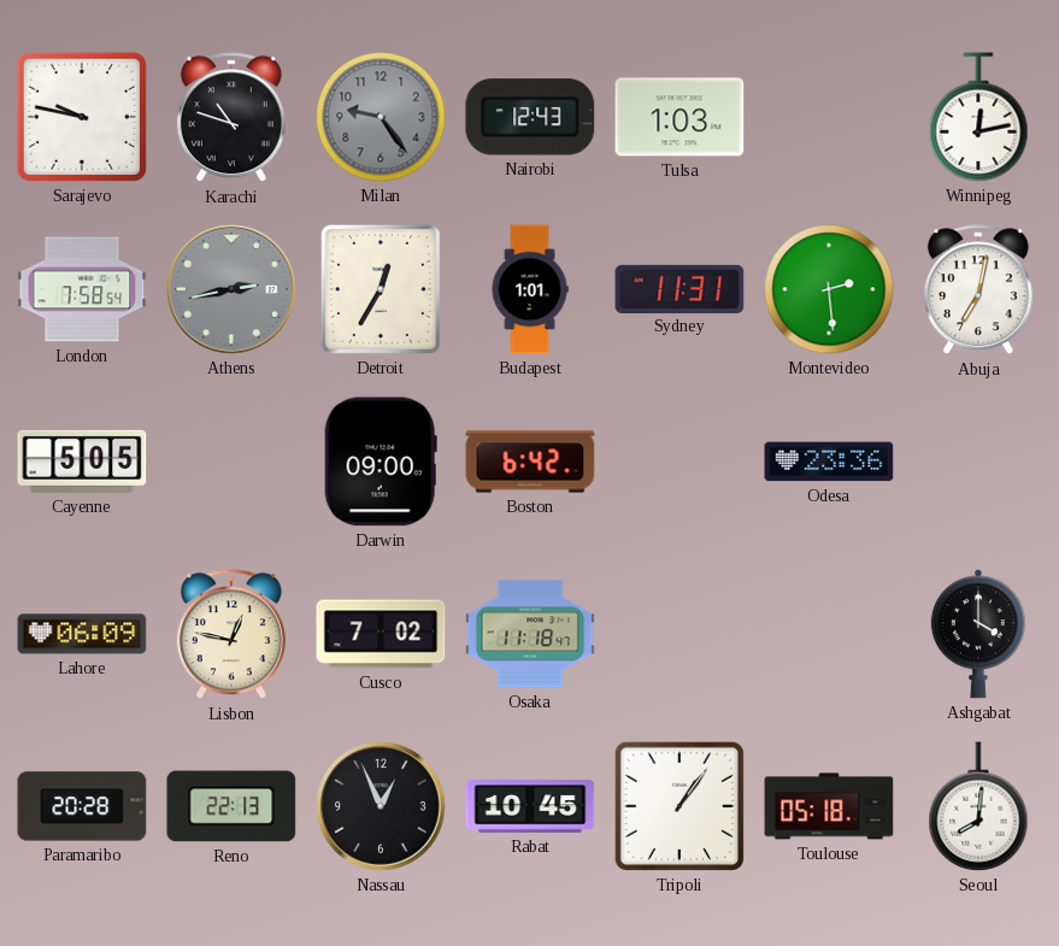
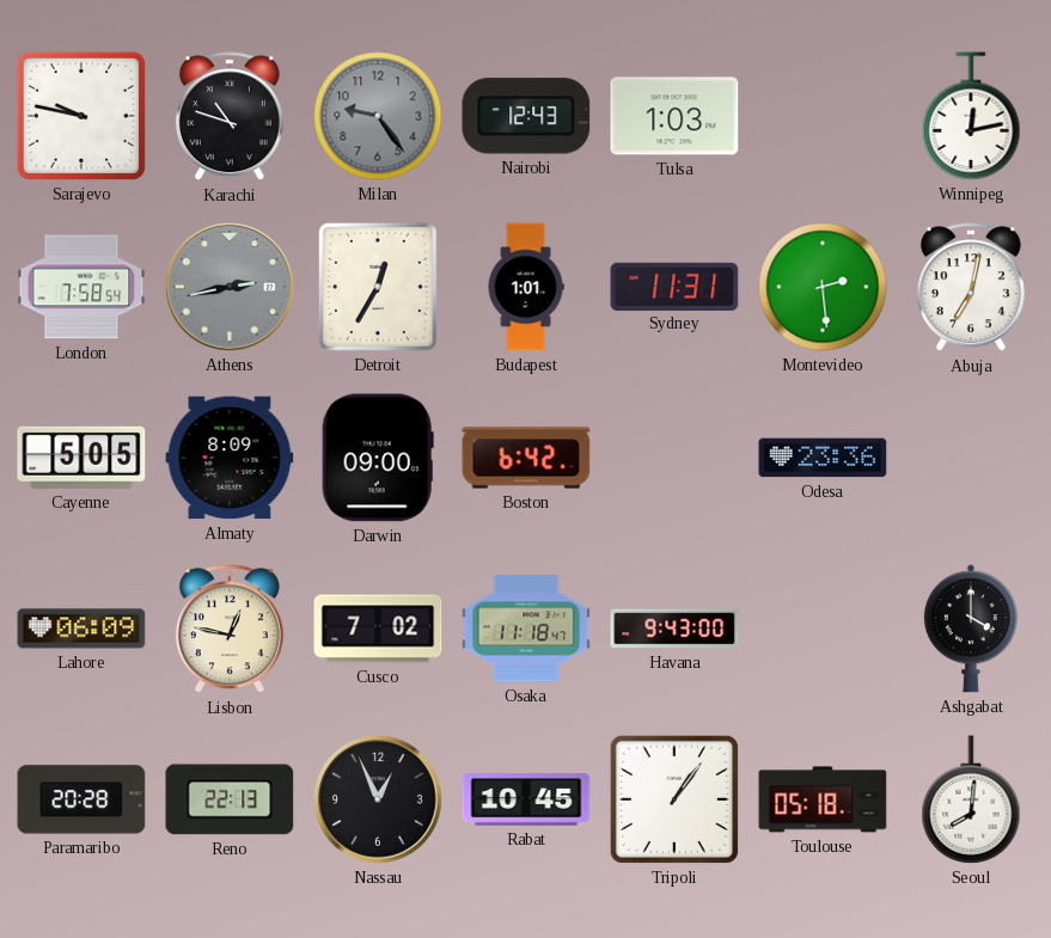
Almaty: none -> 8:09 (230, 458)
Havana: none -> 9:43 (674, 629)
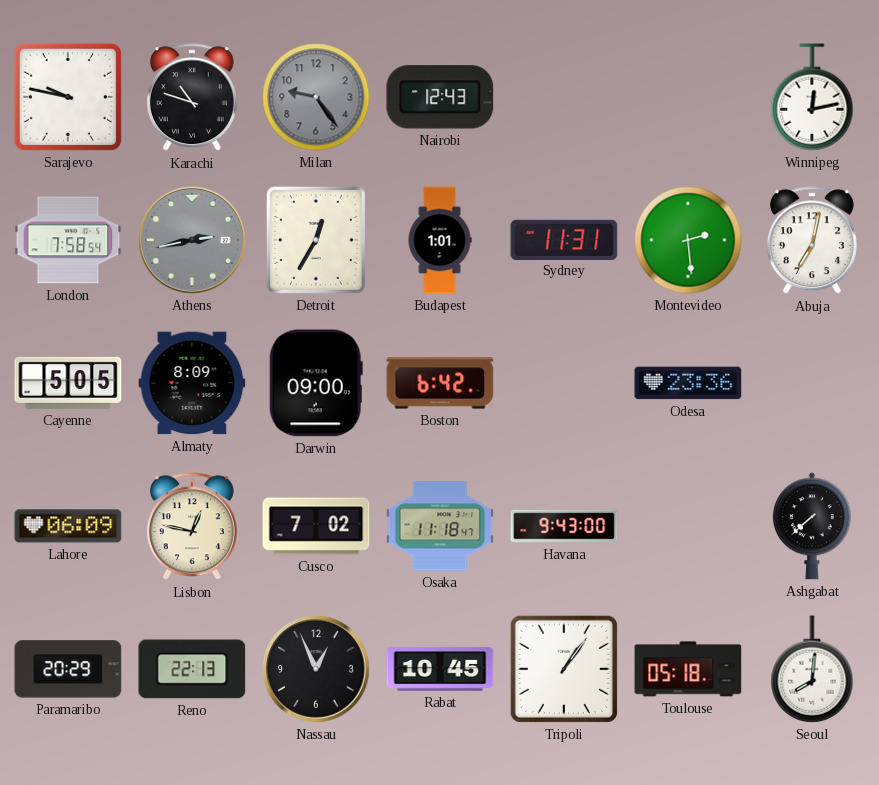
Tulsa: 1:03 -> none (674, 116)
Ashgabat: 4:00 -> 7:38 (812, 526)
Paramaribo: 20:28 -> 20:29 (68, 669)
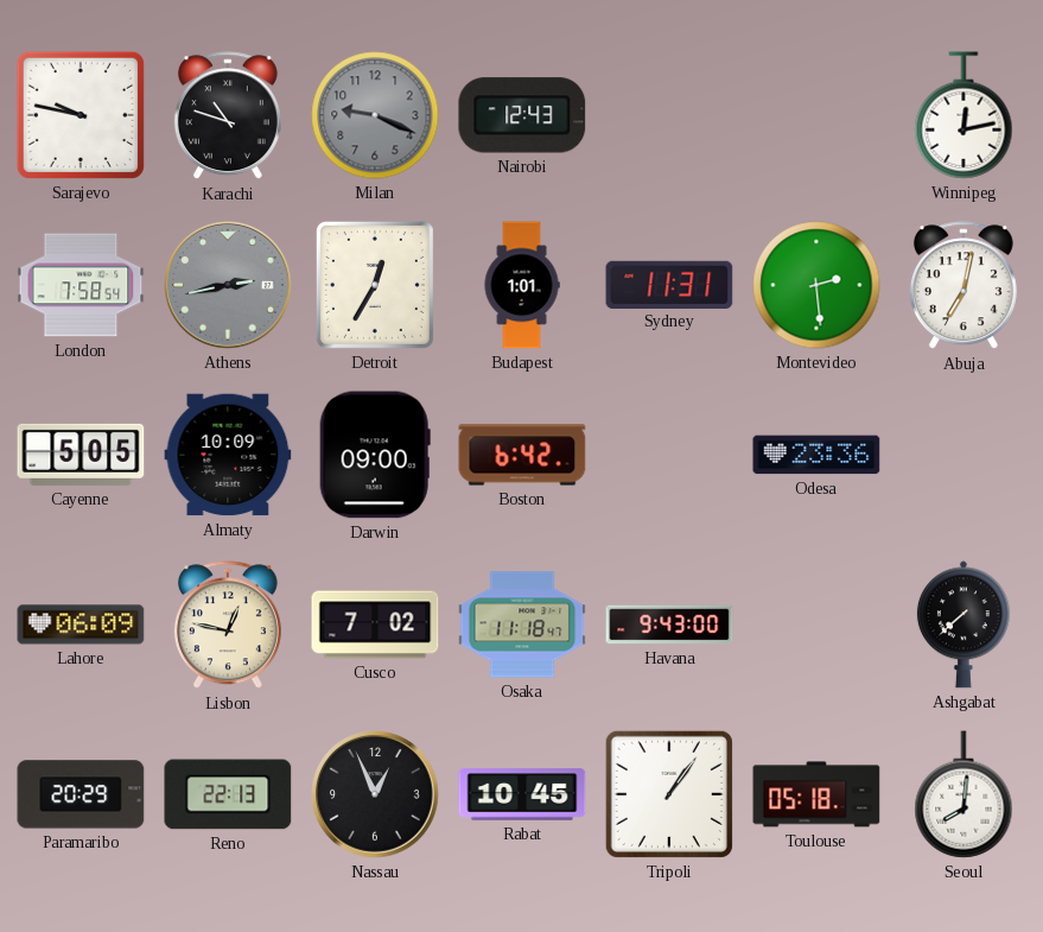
Milan: 9:24 -> 9:19 (375, 115)
Almaty: 8:09 -> 10:09 (228, 455)
